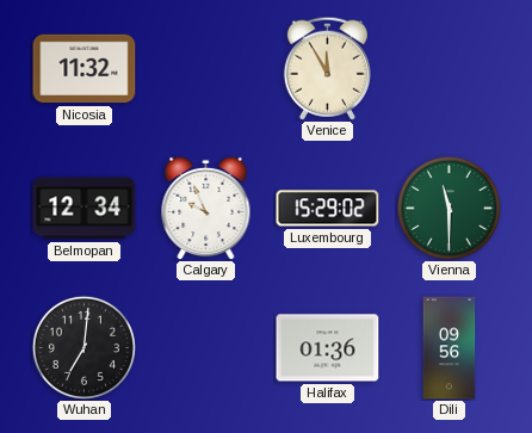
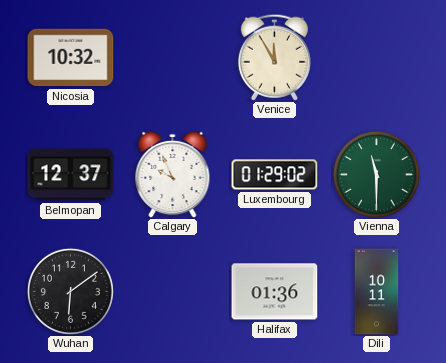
Nicosia: 11:32 -> 10:32 (71, 58)
Belmopan: 12:34 -> 12:37 (71, 175)
Luxembourg: 15:29 -> 01:29 (275, 175)
Wuhan: 7:01 -> 6:09 (70, 291)
Dili: 09:56 -> 10:11 (377, 292)
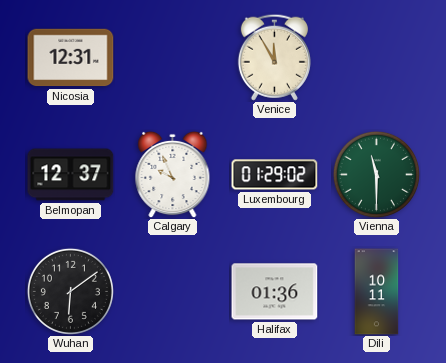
Nicosia: 10:32 -> 12:31 (71, 58)
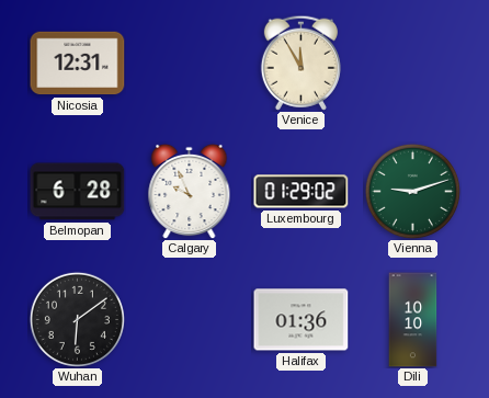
Belmopan: 12:37 -> 6:28 (78, 192)
Vienna: 11:30 -> 9:12 (412, 191)
Dili: 10:11 -> 10:10 (413, 320)
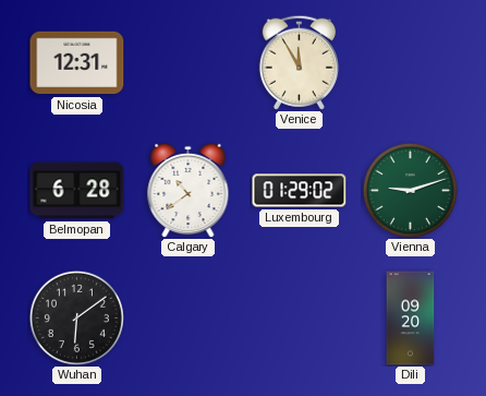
Calgary: 9:56 -> 10:39 (189, 190)
Halifax: 01:36 -> none (302, 320)
Dili: 10:10 -> 09:20 (411, 319)
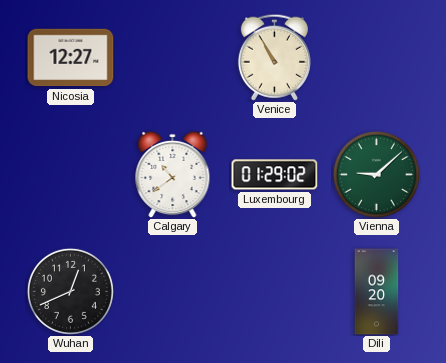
Nicosia: 12:31 -> 12:27 (71, 58)
Venice: 11:55 -> 10:55 (274, 57)
Belmopan: 6:28 -> none (77, 191)
Vienna: 9:12 -> 9:08 (376, 174)
Wuhan: 6:09 -> 12:41 (70, 291)
